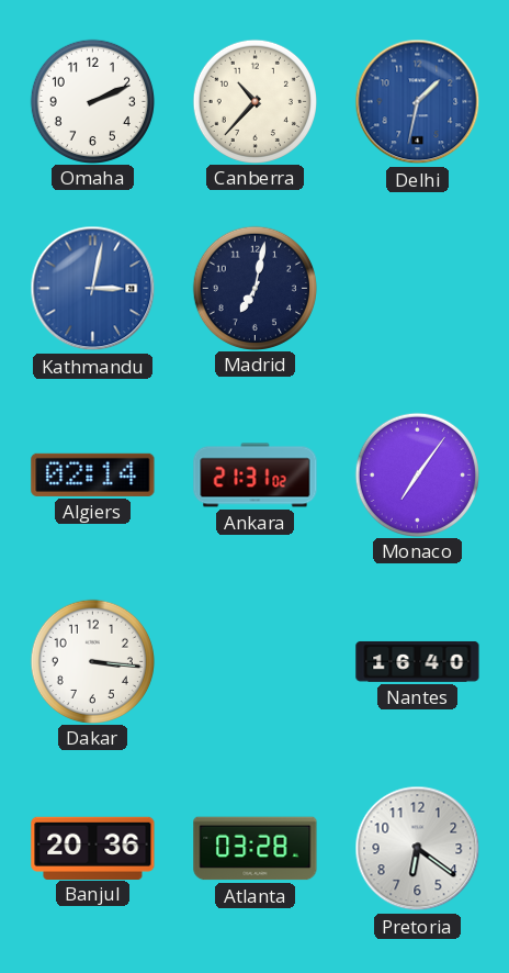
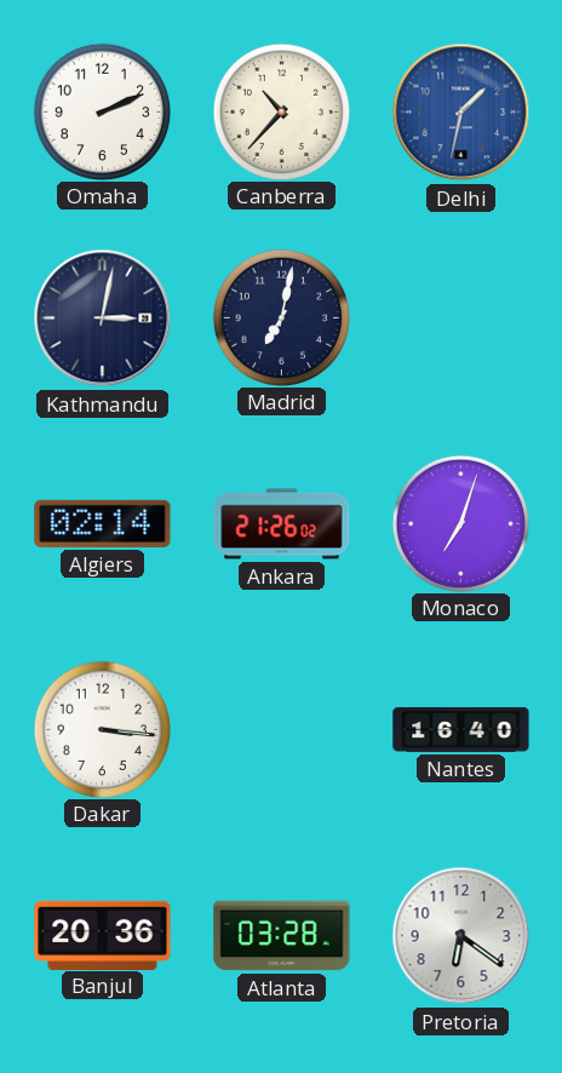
Kathmandu dial: blue -> navy (103, 319)
Ankara: 21:31 -> 21:26 (282, 524)
Monaco: 7:06 -> 7:03 (460, 523)
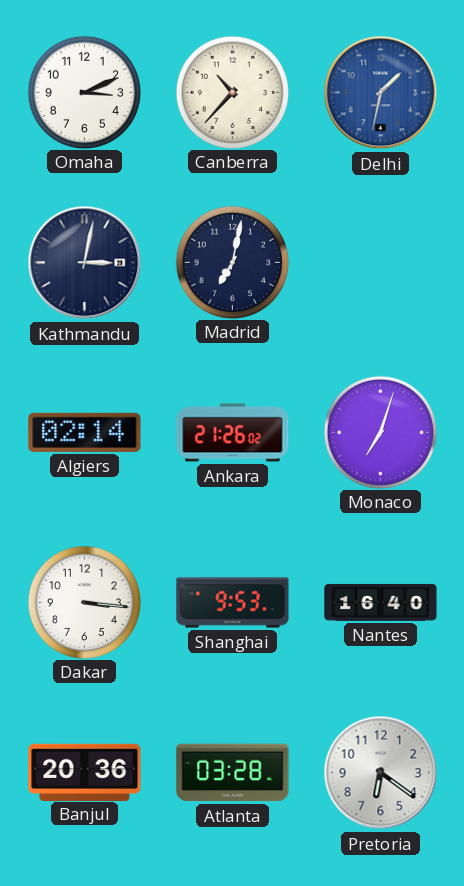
Omaha: 2:11 -> 3:11 (84, 92)
Shanghai: none -> 9:53 (233, 603)
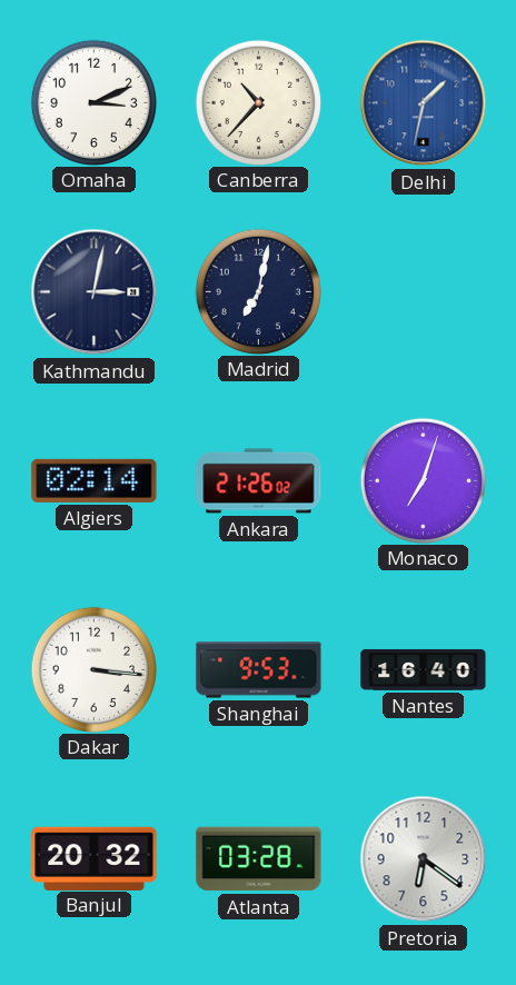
Banjul: 20:36 -> 20:32 (95, 858)
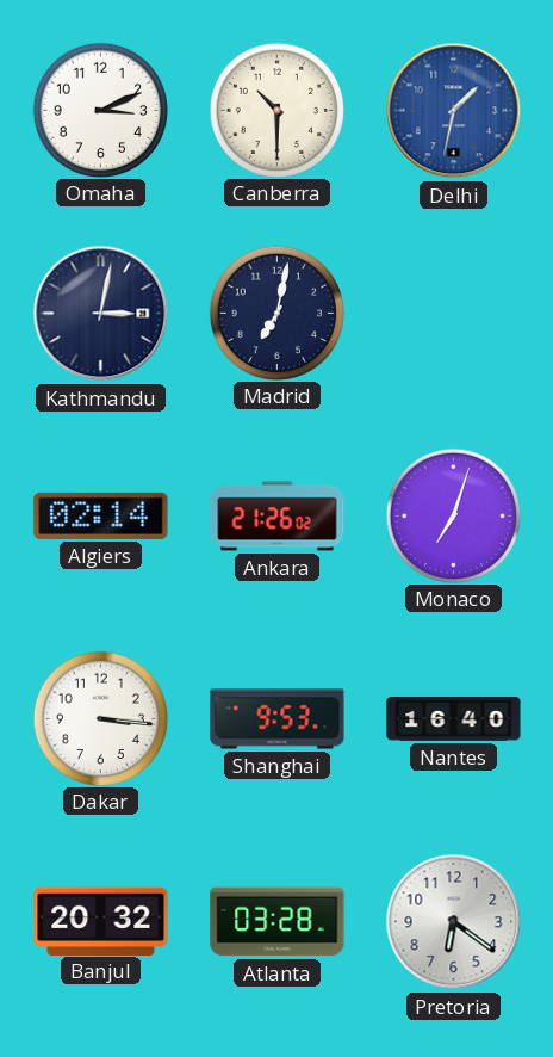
Canberra: 10:37 -> 10:30 (276, 110)
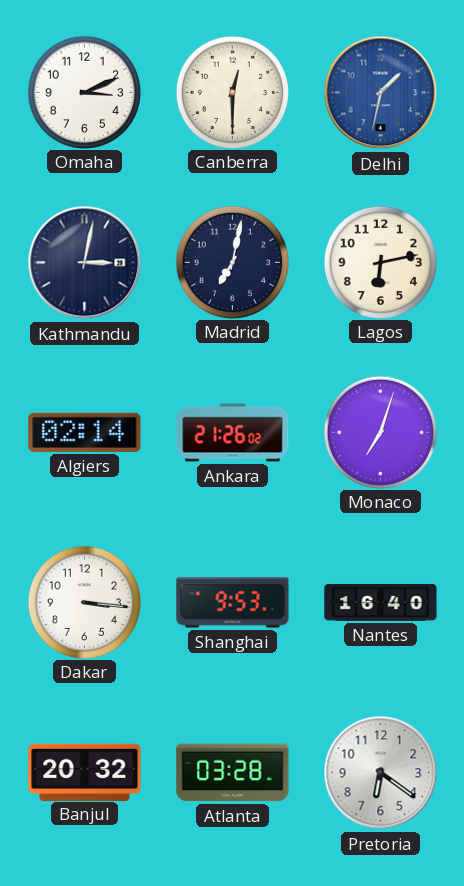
Canberra: 10:30 -> 12:30 (232, 92)
Lagos: none -> 6:13 (380, 262)
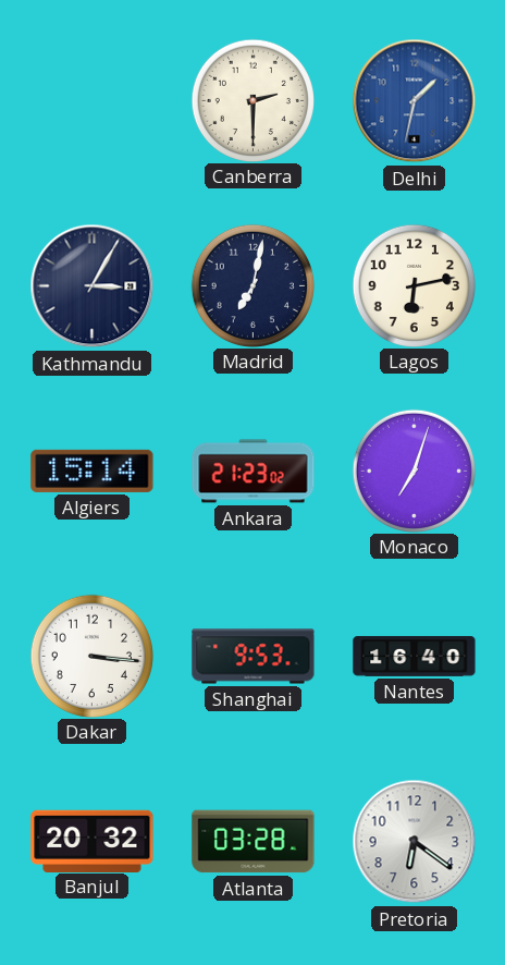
Omaha: 3:11 -> none (84, 92)
Canberra: 12:30 -> 2:30 (253, 100)
Kathmandu: 3:02 -> 3:05 (93, 286)
Algiers: 02:14 -> 15:14 (93, 471)
Ankara: 21:26 -> 21:23 (254, 472)
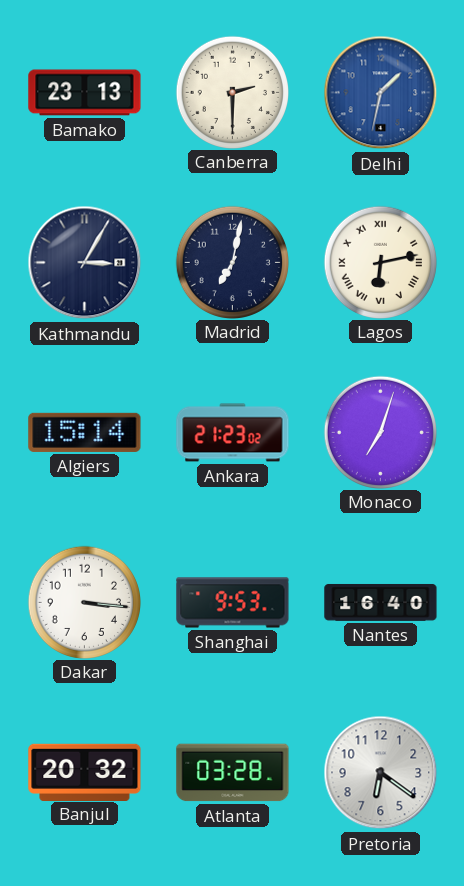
Bamako: none -> 23:13 (85, 93)
Lagos numerals: Arabic -> Roman (380, 262)
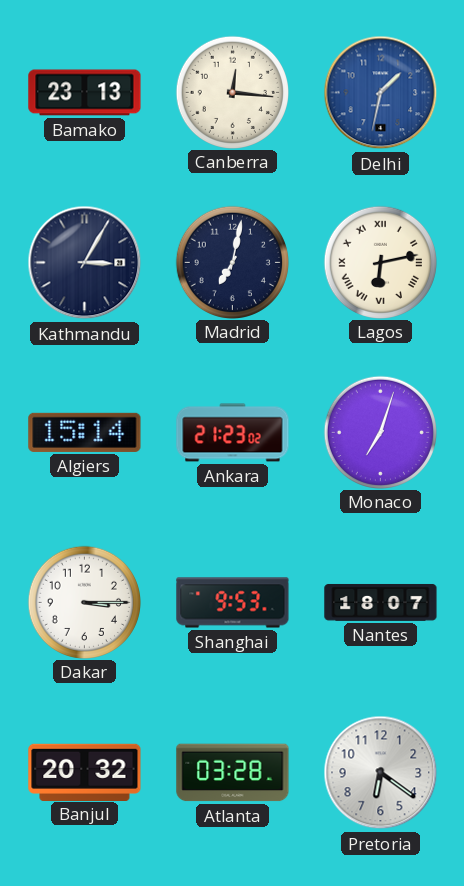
Canberra: 2:30 -> 12:16 (232, 92)
Dakar: 3:16 -> 3:15 (84, 602)
Nantes: 16:40 -> 18:07 (381, 602)
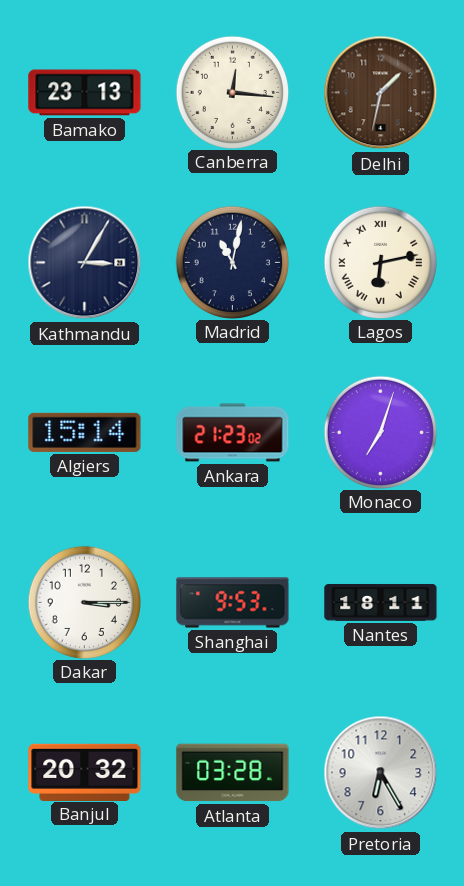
Delhi dial: blue -> brown (381, 93)
Madrid: 7:02 -> 11:02 (232, 262)
Nantes: 18:07 -> 18:11 (381, 602)
Pretoria: 6:21 -> 6:25 (381, 773)
